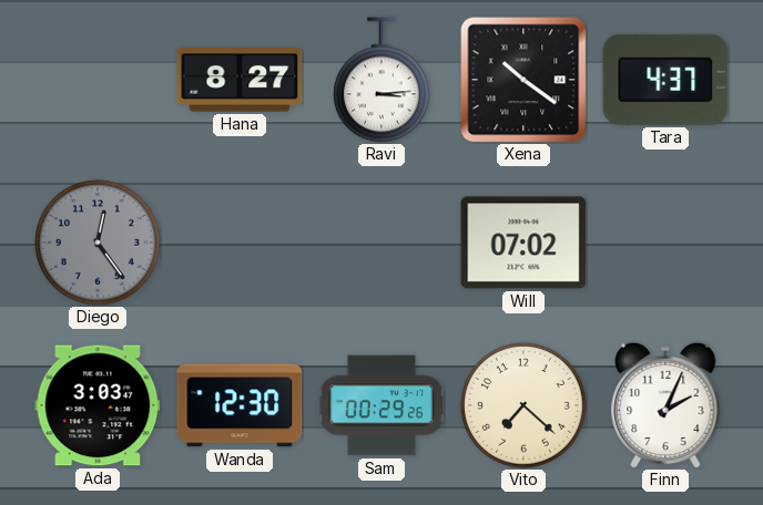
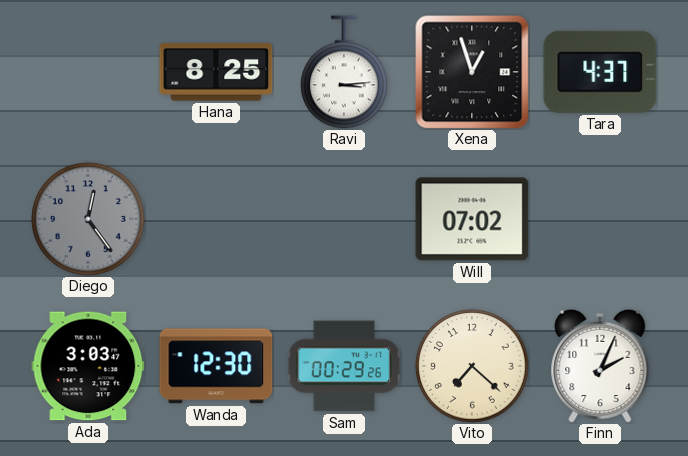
Hana: 8:27 -> 8:25 (216, 72)
Xena: 10:21 -> 12:57 (472, 72)
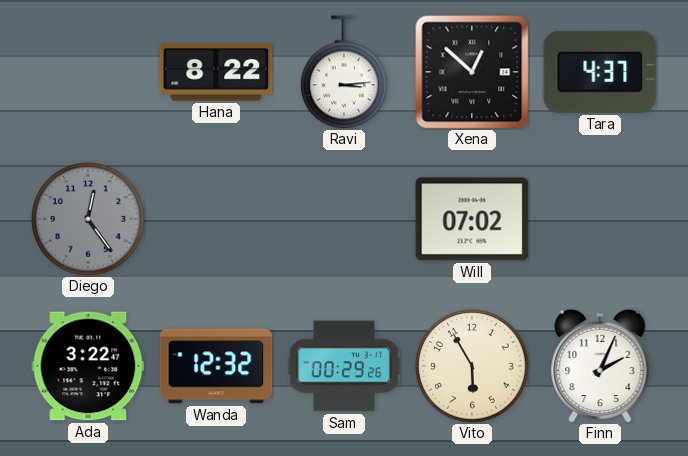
Hana: 8:25 -> 8:22 (216, 72)
Xena: 12:57 -> 12:52 (472, 72)
Ada: 3:03 -> 3:22 (88, 366)
Wanda: 12:30 -> 12:32 (216, 366)
Vito: 7:22 -> 5:55 (472, 366)
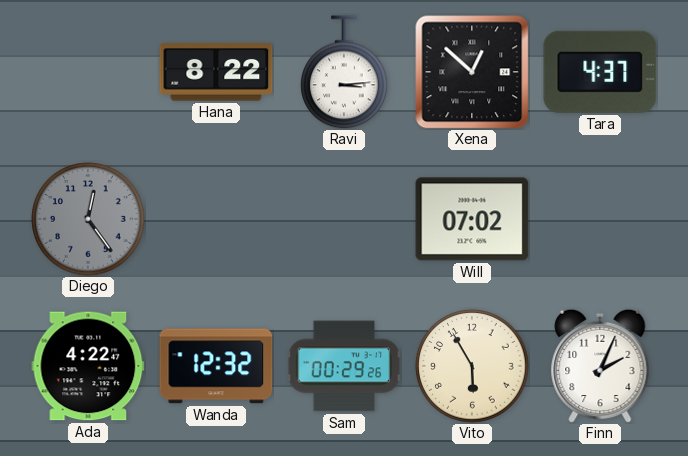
Ada: 3:22 -> 4:22 (88, 366)
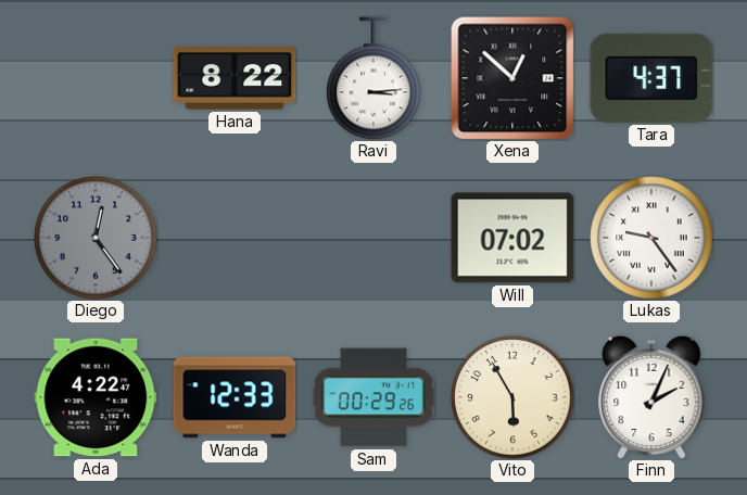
Lukas: none -> 9:24 (651, 238)
Wanda: 12:32 -> 12:33 (235, 397)
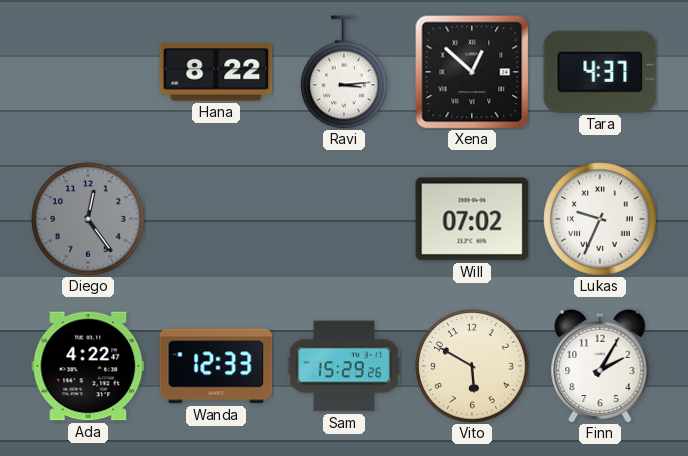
Lukas: 9:24 -> 9:34 (600, 219)
Sam: 00:29 -> 15:29 (344, 366)
Vito: 5:55 -> 5:50 (472, 366)
Finn: 2:04 -> 2:05 (600, 366)
